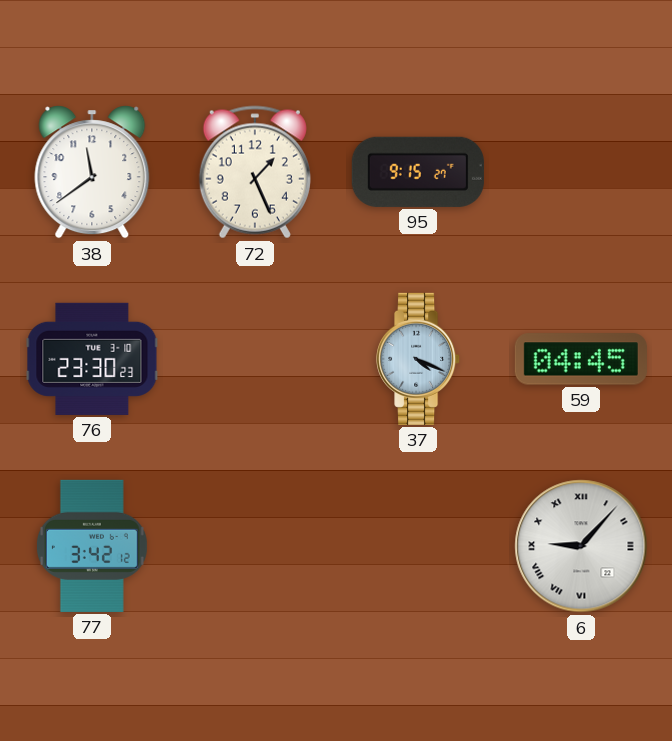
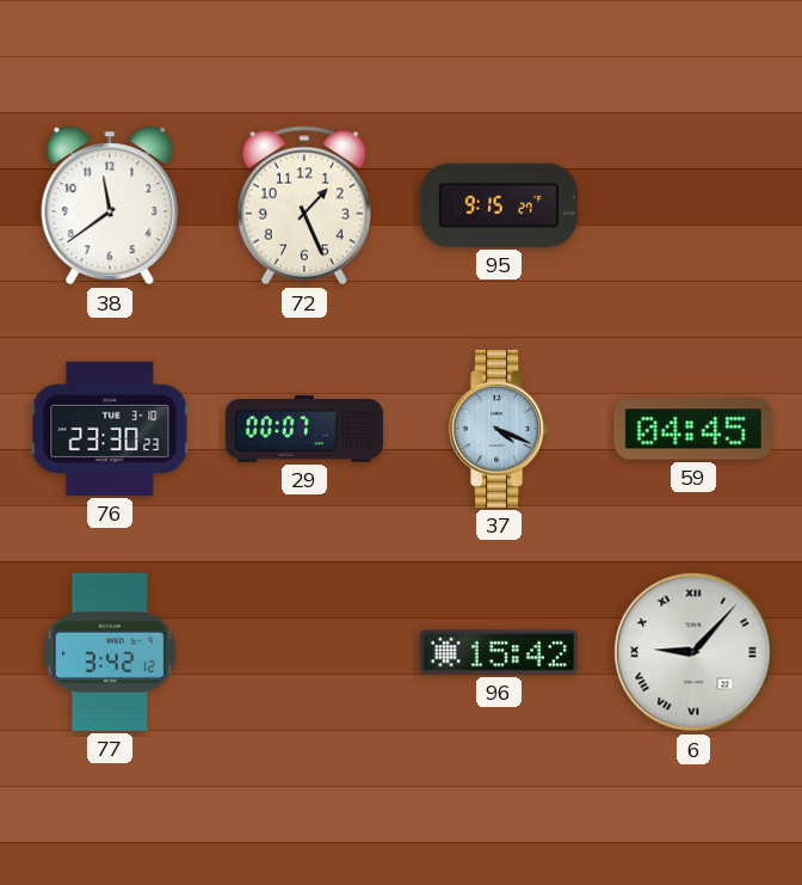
29: none -> 00:07 (304, 429)
96: none -> 15:42 (499, 652)
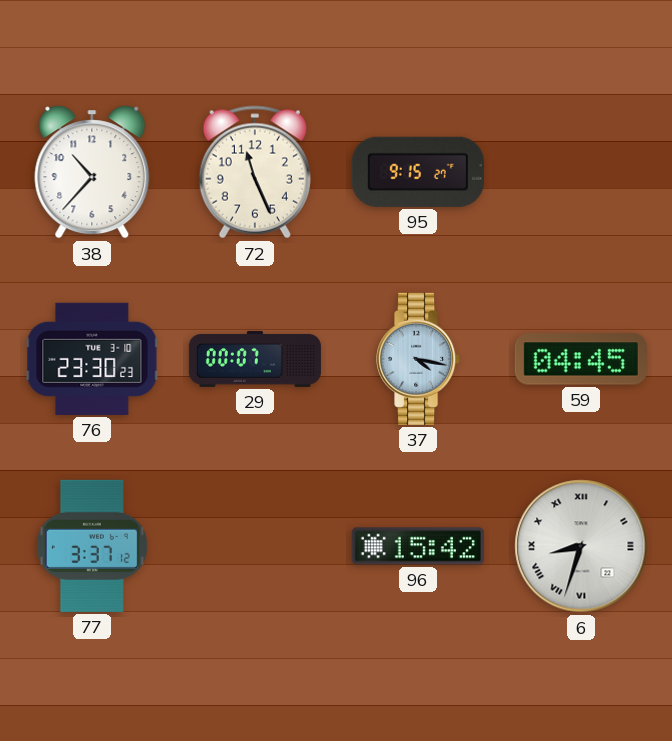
38: 11:39 -> 10:37 (92, 172)
72: 1:26 -> 11:26 (255, 172)
37: 4:19 -> 4:17 (419, 359)
77: 3:42 -> 3:37 (92, 546)
6: 9:07 -> 8:33 (581, 546)
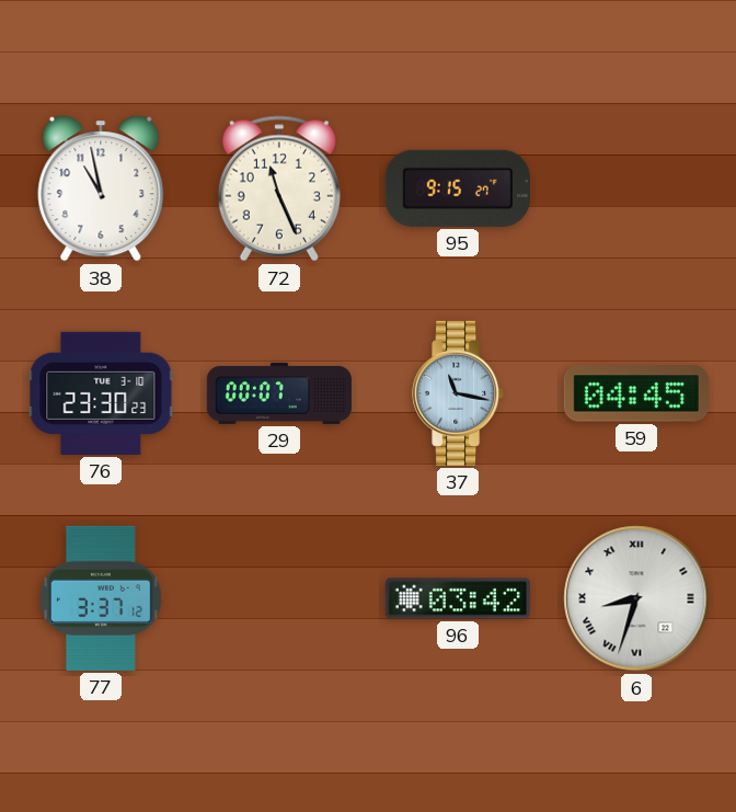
38: 10:37 -> 10:58 (101, 188)
37: 4:17 -> 11:17 (459, 393)
96: 15:42 -> 03:42 (458, 598)
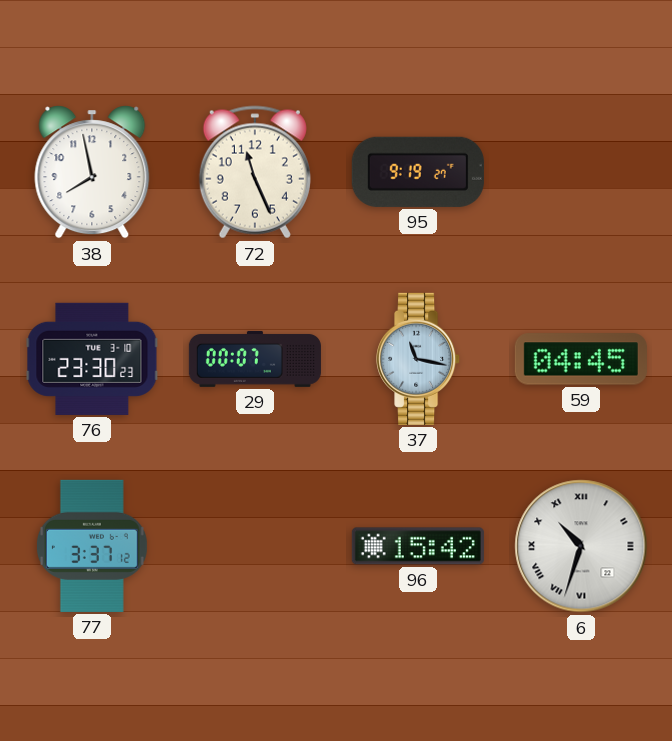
38: 10:58 -> 7:58 (92, 172)
95: 9:15 -> 9:19 (418, 172)
96: 03:42 -> 15:42 (418, 546)
6: 8:33 -> 10:33 (581, 546)
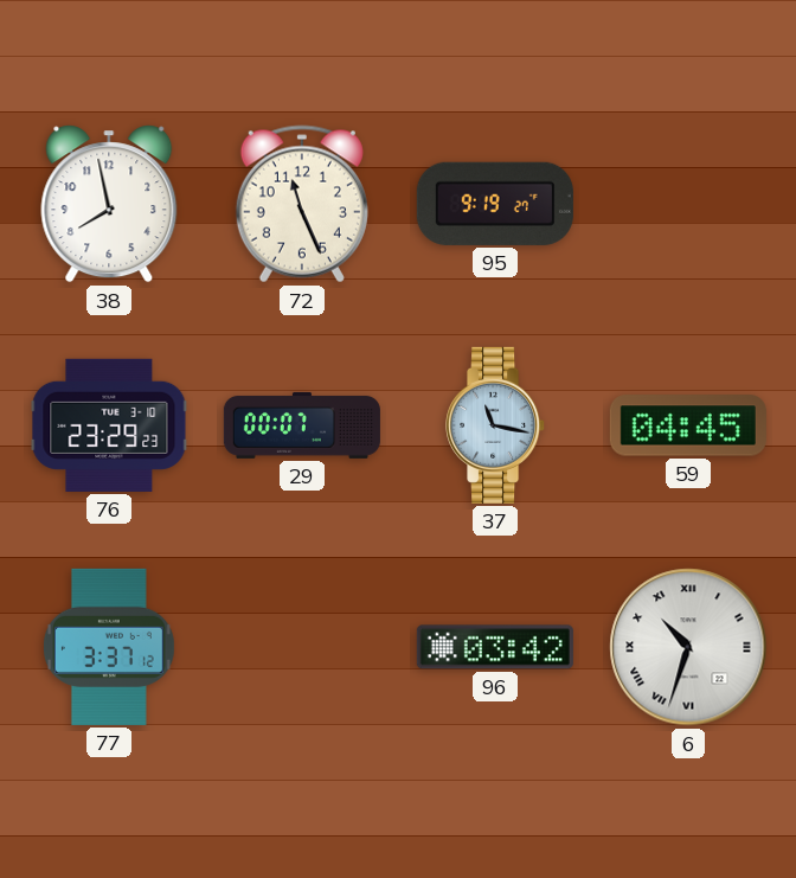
76: 23:30 -> 23:29 (109, 425)
96: 15:42 -> 03:42 (495, 647)
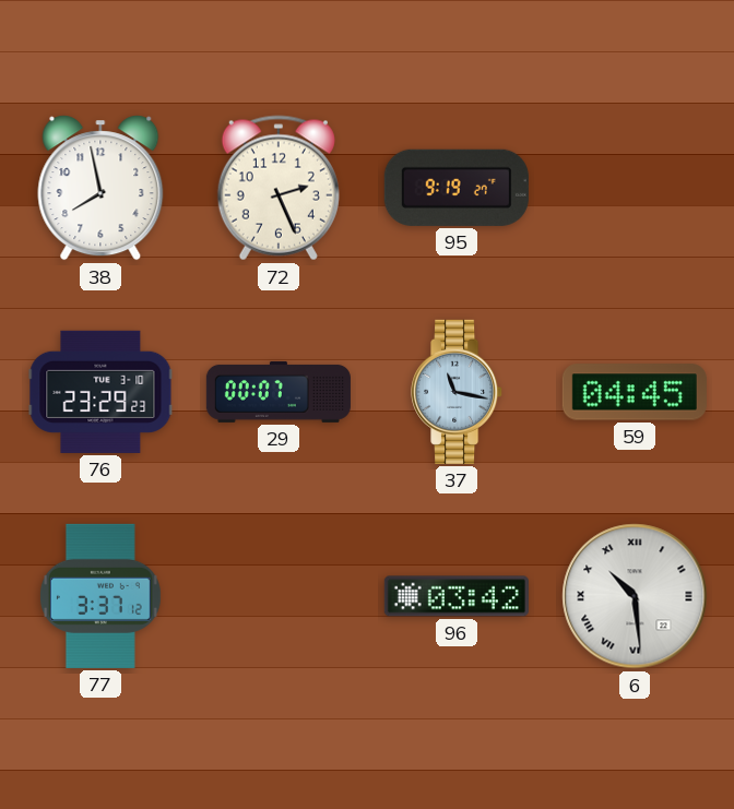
72: 11:26 -> 2:26 (279, 188)
6: 10:33 -> 10:29 (635, 596)
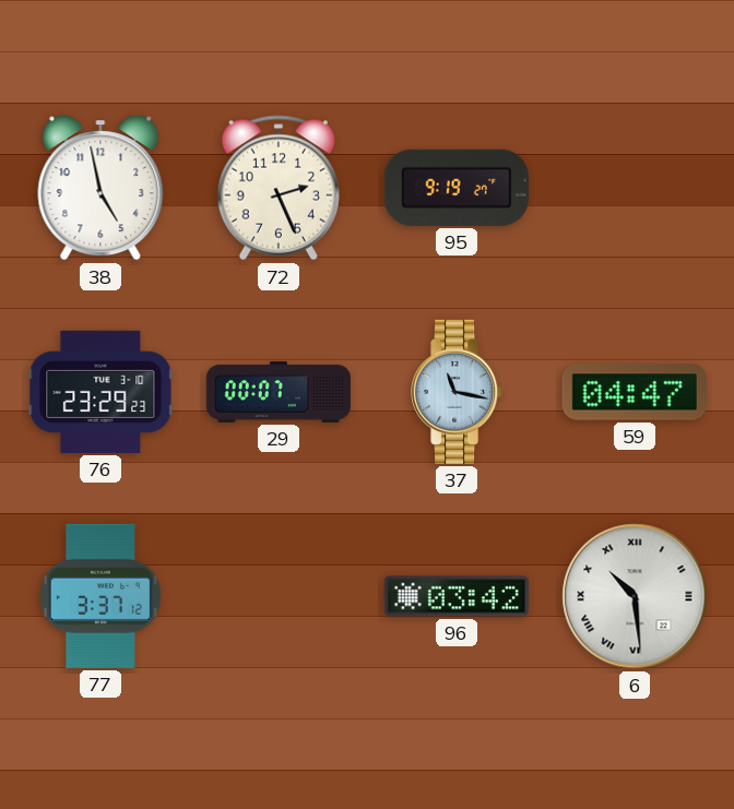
38: 7:58 -> 4:58 (100, 188)
59: 04:45 -> 04:47 (635, 392)
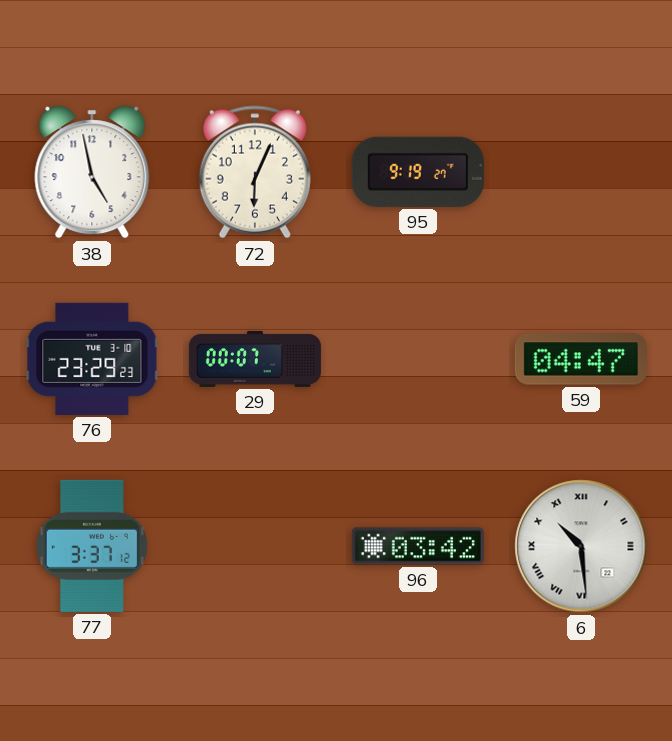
72: 2:26 -> 6:04 (255, 172)
37: 11:17 -> none (458, 392)
